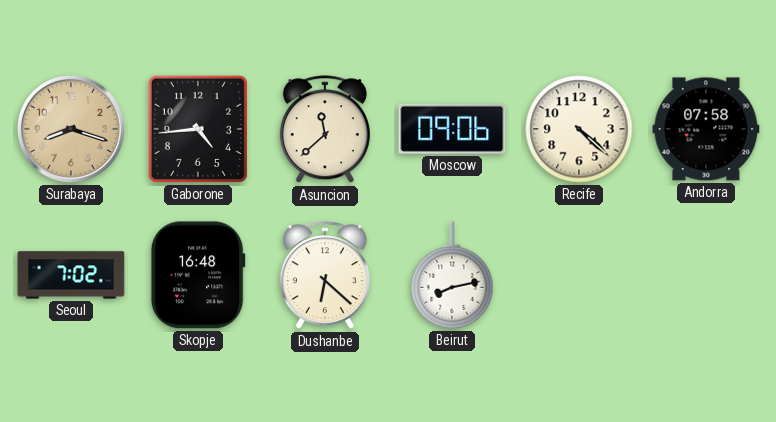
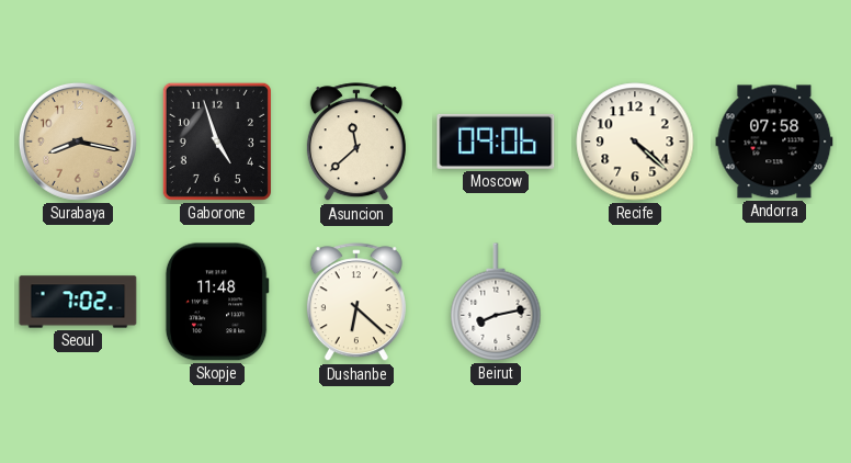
Surabaya: 8:18 -> 8:17 (78, 142)
Gaborone: 4:44 -> 4:57 (217, 142)
Skopje: 16:48 -> 11:48 (217, 302)
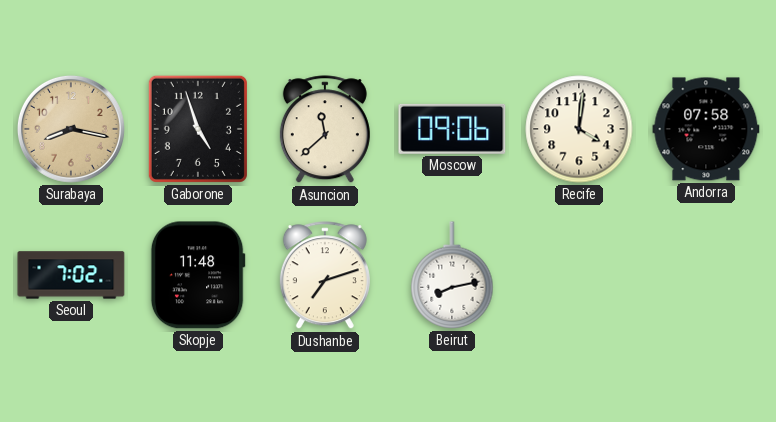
Recife: 4:22 -> 4:01 (579, 129)
Dushanbe: 6:22 -> 7:12 (325, 276)
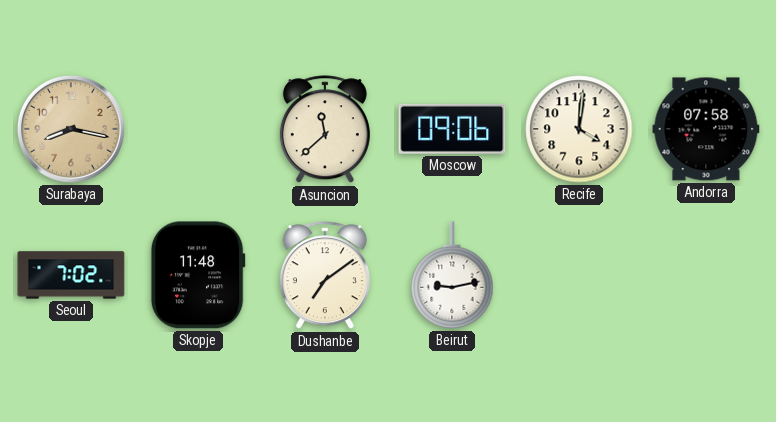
Gaborone: 4:57 -> none (198, 129)
Dushanbe: 7:12 -> 7:09 (325, 276)
Beirut: 8:13 -> 9:13 (452, 275)
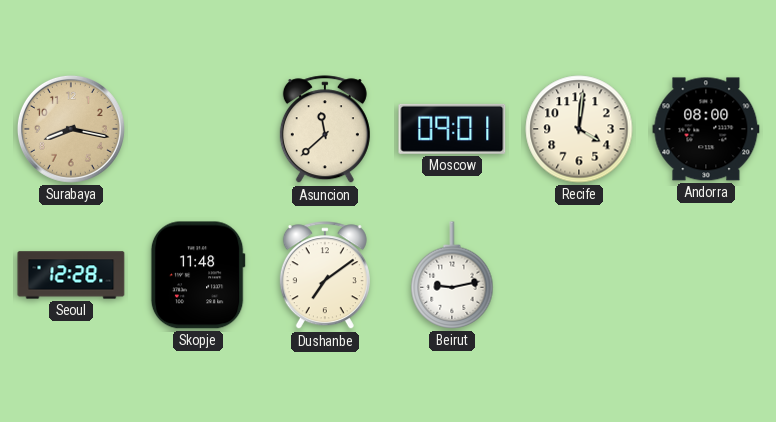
Moscow: 09:06 -> 09:01 (452, 129)
Andorra: 07:58 -> 08:00 (706, 129)
Seoul: 7:02 -> 12:28 (71, 275)
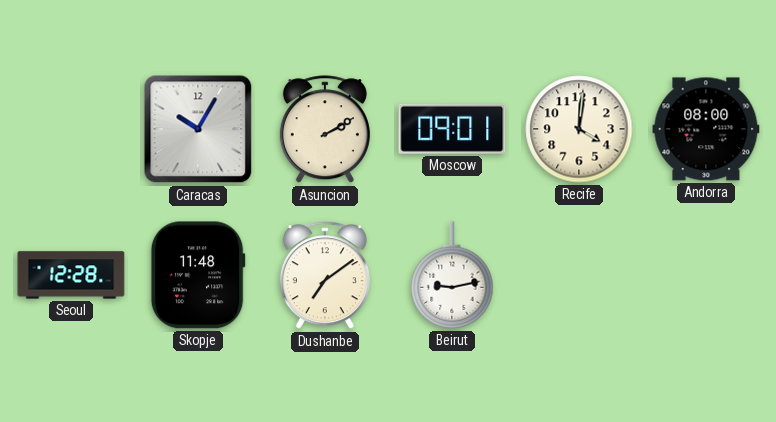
Surabaya: 8:17 -> none (71, 129)
Caracas: none -> 10:05 (198, 129)
Asuncion: 11:38 -> 2:10 (325, 130)
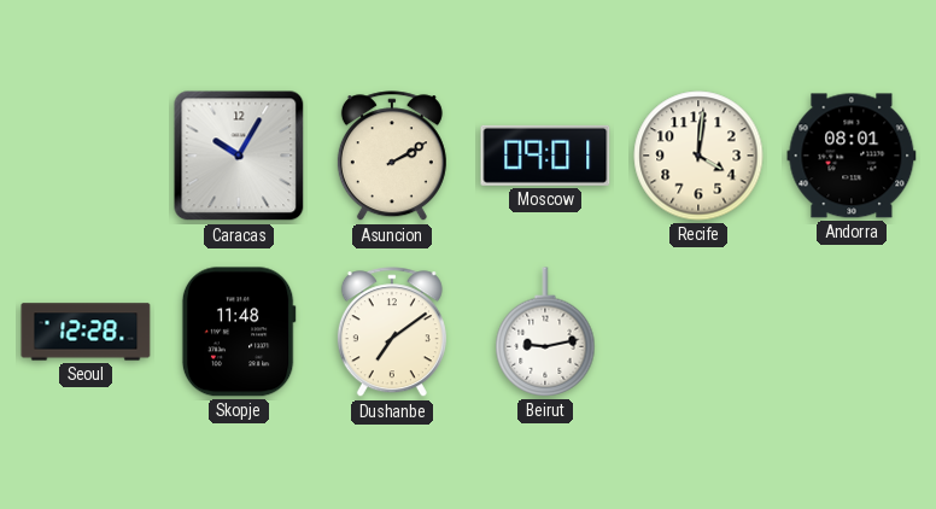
Andorra: 08:00 -> 08:01 (852, 156)
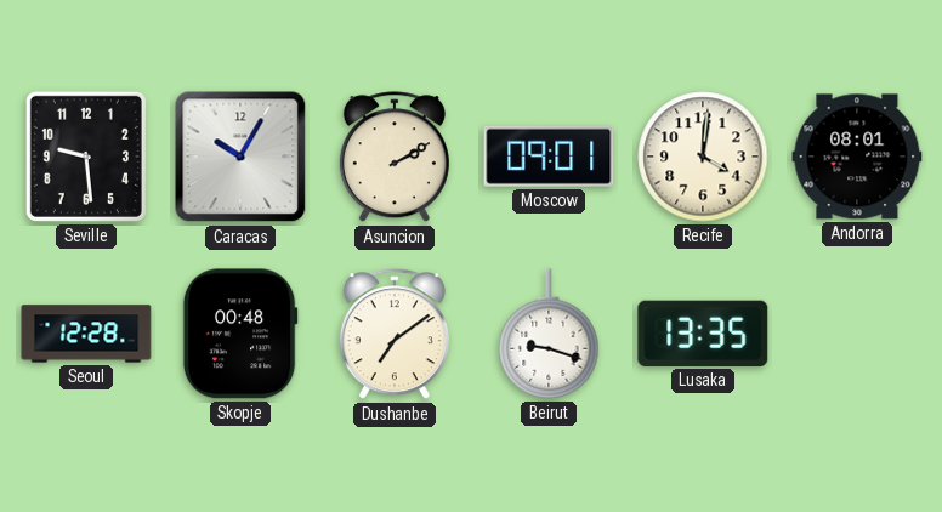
Seville: none -> 9:29 (86, 157)
Skopje: 11:48 -> 00:48 (240, 334)
Beirut: 9:13 -> 9:18 (549, 334)
Lusaka: none -> 13:35 (703, 334)
